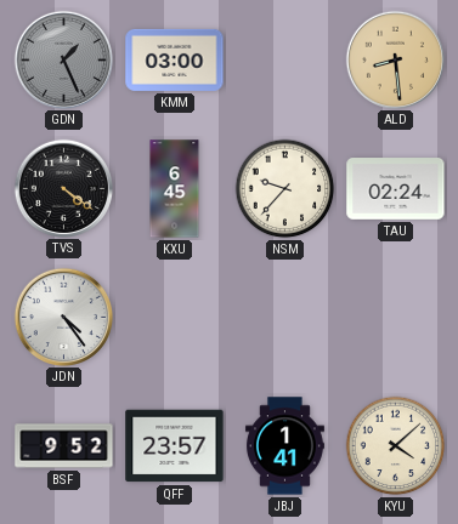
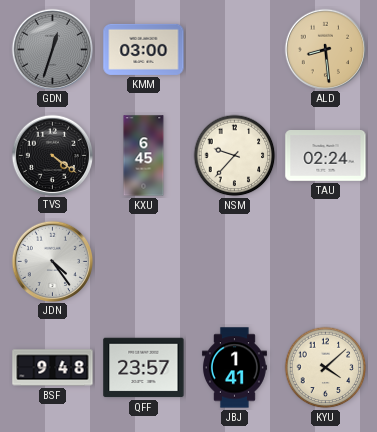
GDN: 1:26 -> 12:33 (52, 49)
BSF: 9:52 -> 9:48 (53, 368)
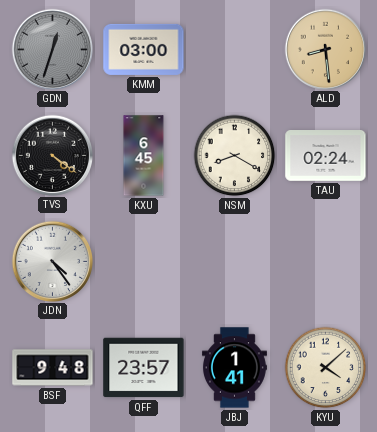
NSM: 9:37 -> 8:20 (235, 156)
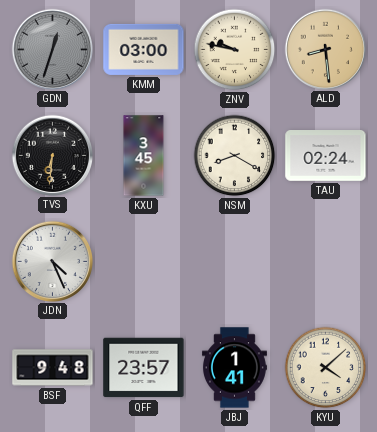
ZNV: none -> 9:47 (235, 50)
TVS: 4:21 -> 6:31 (52, 155)
KXU: 6:45 -> 3:45 (144, 156)
JDN: 4:24 -> 4:26 (52, 261)
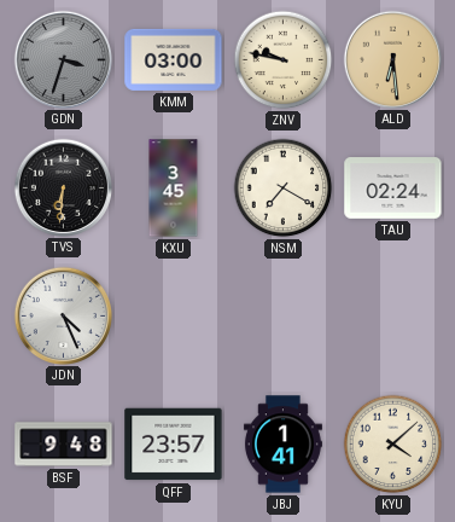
GDN: 12:33 -> 3:33 (63, 59)
ALD: 8:29 -> 6:29 (392, 59)
NSM: 8:20 -> 7:20 (284, 188)
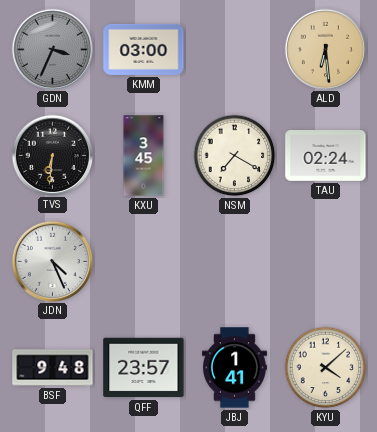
GDN: 3:33 -> 3:34 (52, 49)
ZNV: 9:47 -> none (284, 60)
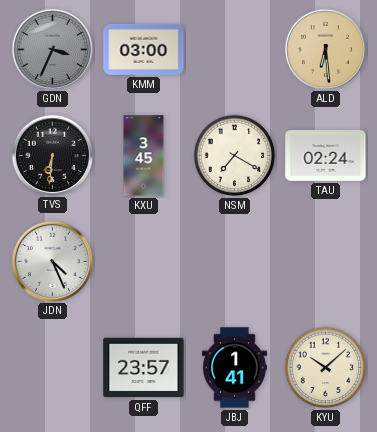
BSF: 9:48 -> none (53, 368)
KYU: 4:08 -> 10:08 (326, 368)
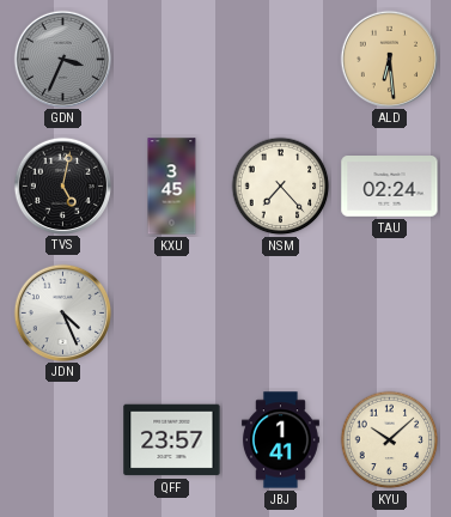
KMM: 03:00 -> none (144, 49)
TVS: 6:31 -> 5:02 (62, 185)
NSM: 7:20 -> 7:23 (281, 187)
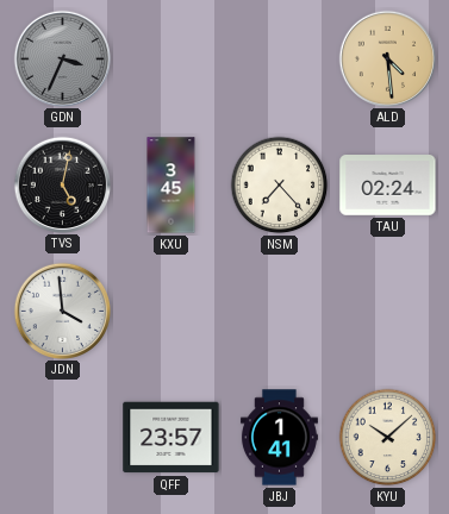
ALD: 6:29 -> 4:29 (387, 58)
JDN: 4:26 -> 3:59 (62, 311)
